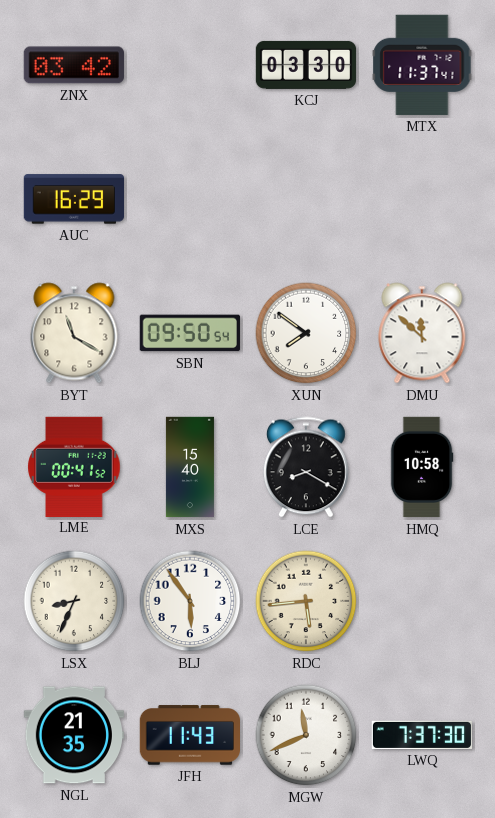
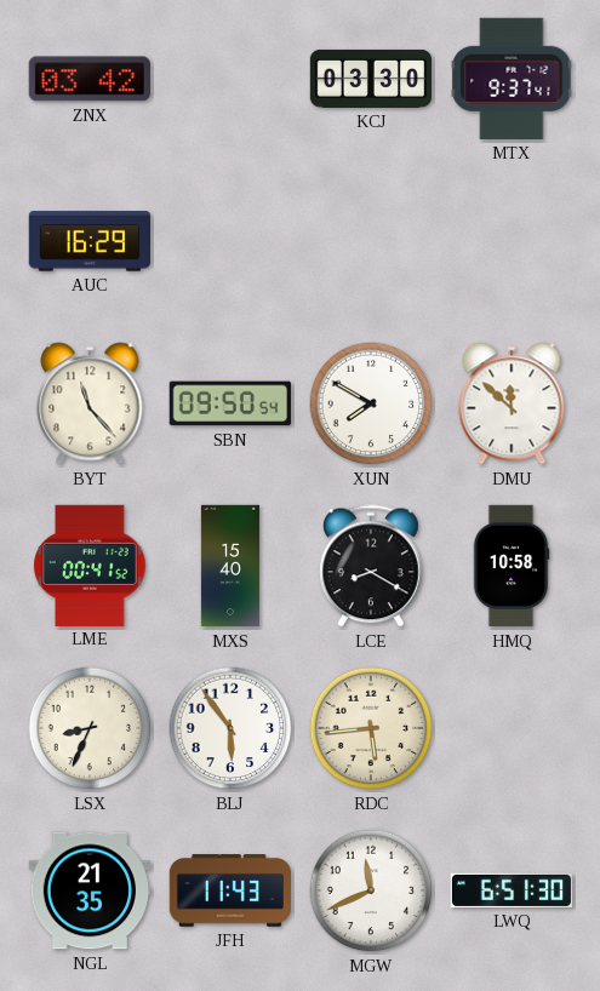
MTX: 11:37 -> 9:37 (512, 79)
BYT: 11:20 -> 11:23 (90, 403)
XUN: 7:51 -> 7:50 (371, 403)
LWQ: 7:37 -> 6:51 (510, 890)
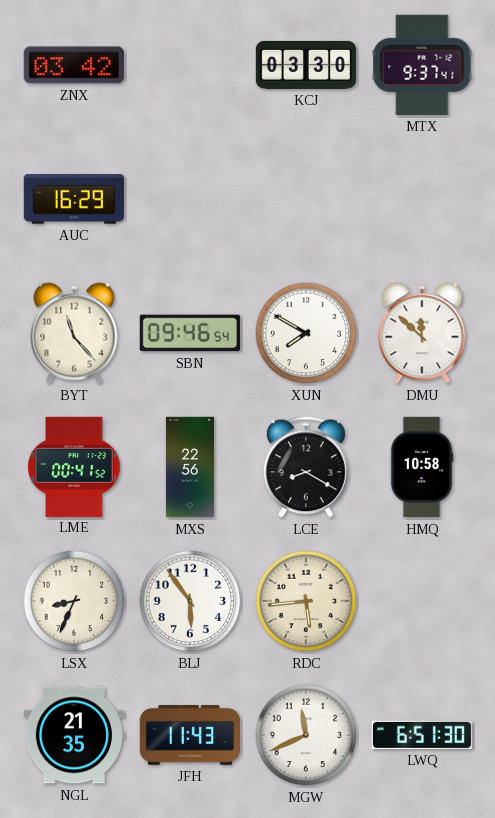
SBN: 09:50 -> 09:46 (190, 333)
MXS: 15:40 -> 22:56 (190, 467)
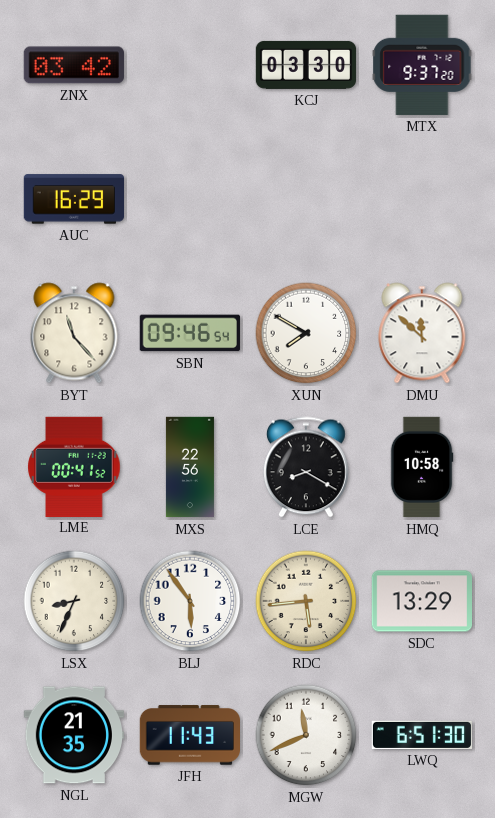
MTX: 9:37:41 -> 9:37:20 (422, 65)
SDC: none -> 13:29 (421, 601)
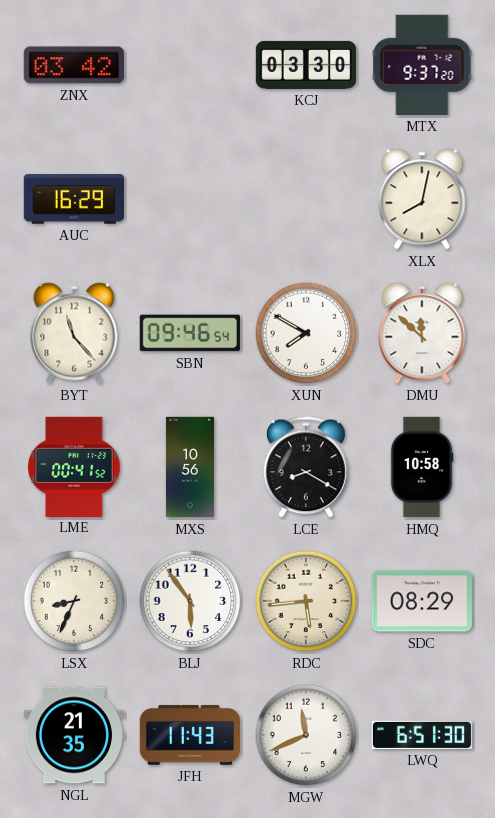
XLX: none -> 8:02 (422, 199)
MXS: 22:56 -> 10:56 (190, 467)
SDC: 13:29 -> 08:29 (421, 601)
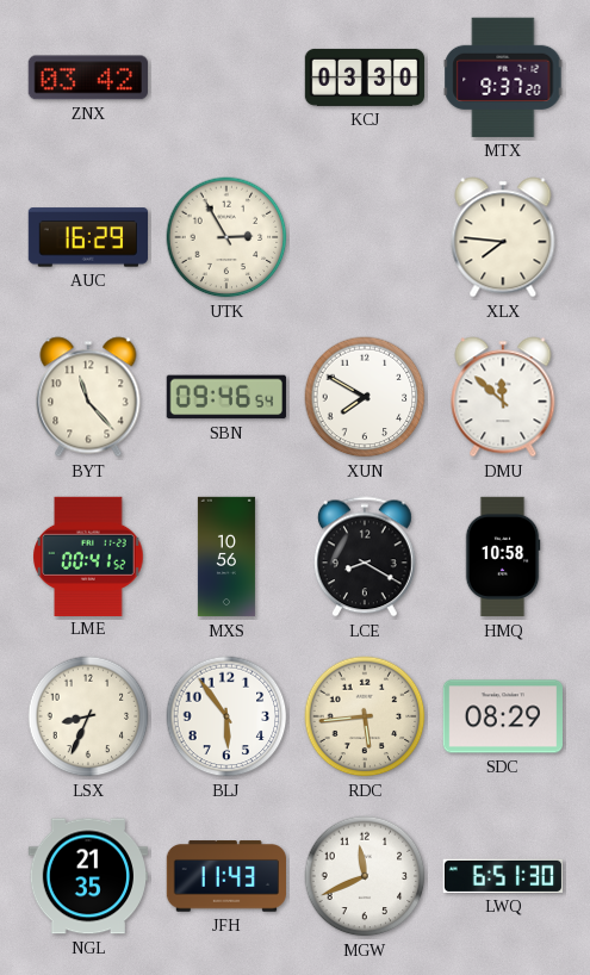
UTK: none -> 2:55 (226, 237)
XLX: 8:02 -> 7:46 (503, 237)
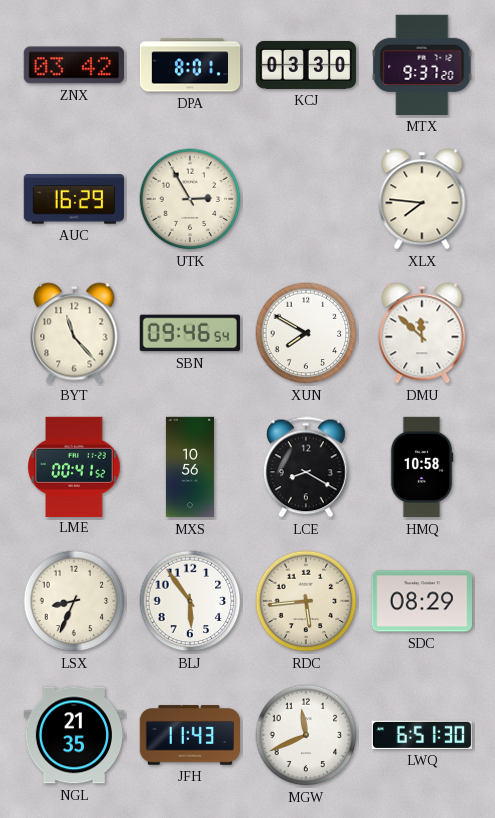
DPA: none -> 8:01 (190, 65)
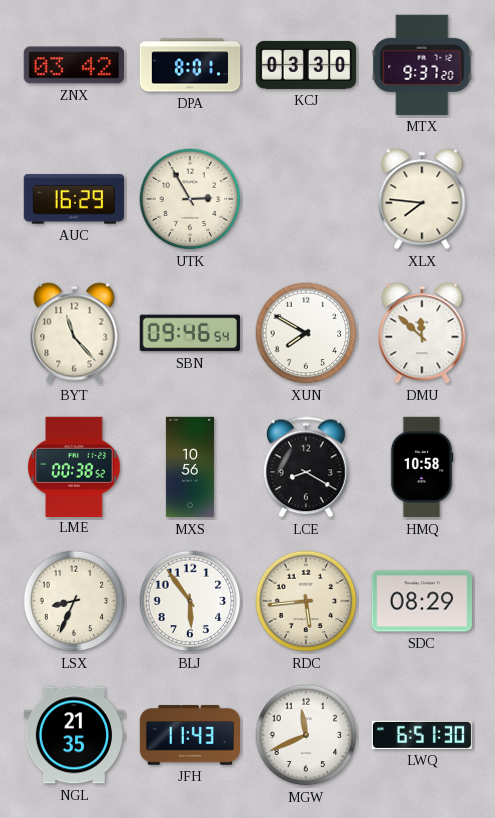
LME: 00:41 -> 00:38 (74, 466)
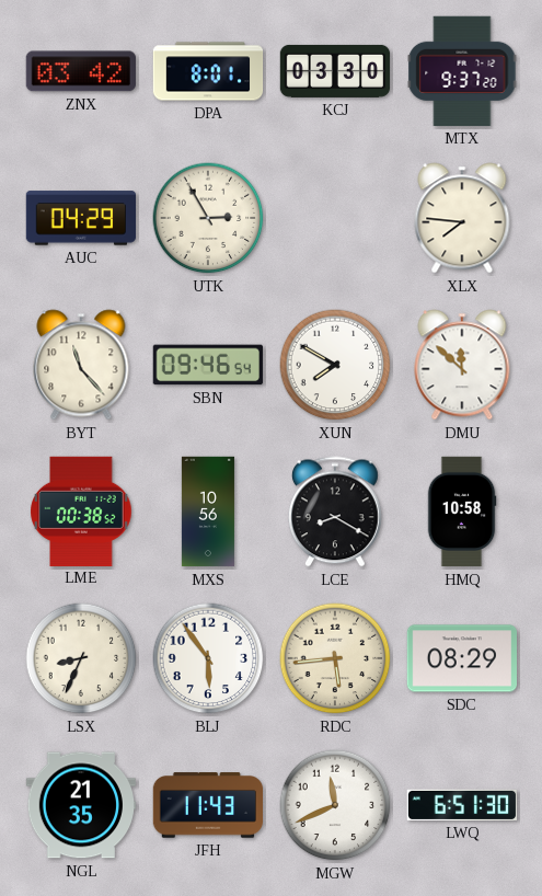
AUC: 16:29 -> 04:29 (80, 218)
